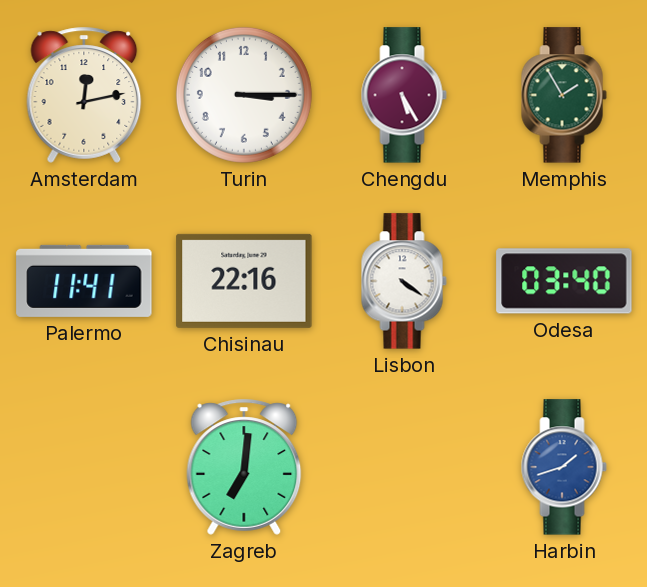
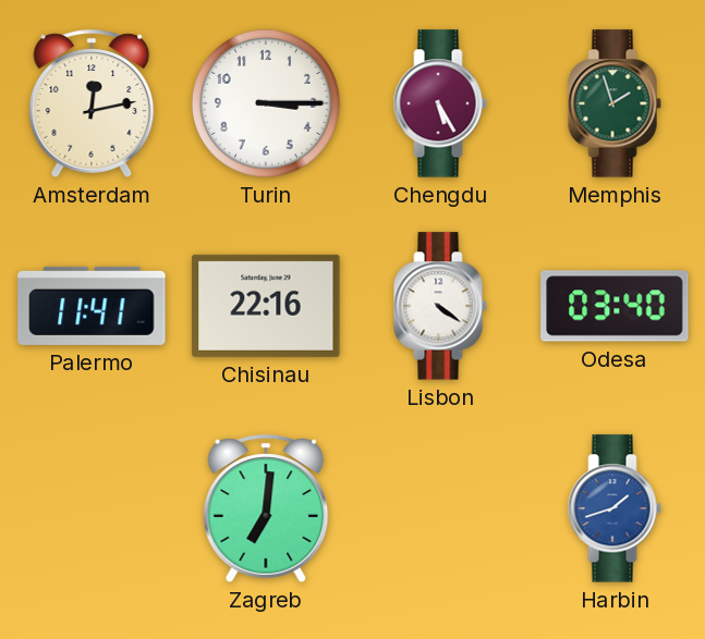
Memphis: 1:55 -> 1:57 (615, 103)
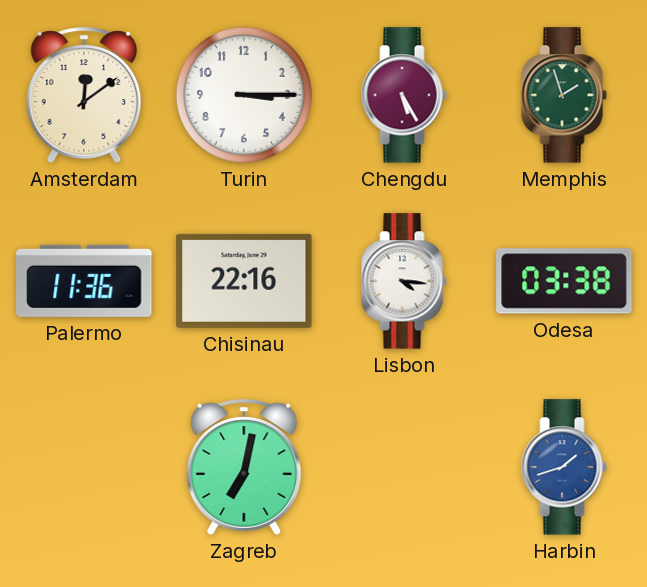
Amsterdam: 12:13 -> 12:09 (84, 95)
Palermo: 11:41 -> 11:36 (84, 281)
Lisbon: 4:21 -> 4:16 (404, 281)
Odesa: 03:40 -> 03:38 (564, 281)
Zagreb: 7:01 -> 7:02 (244, 467)
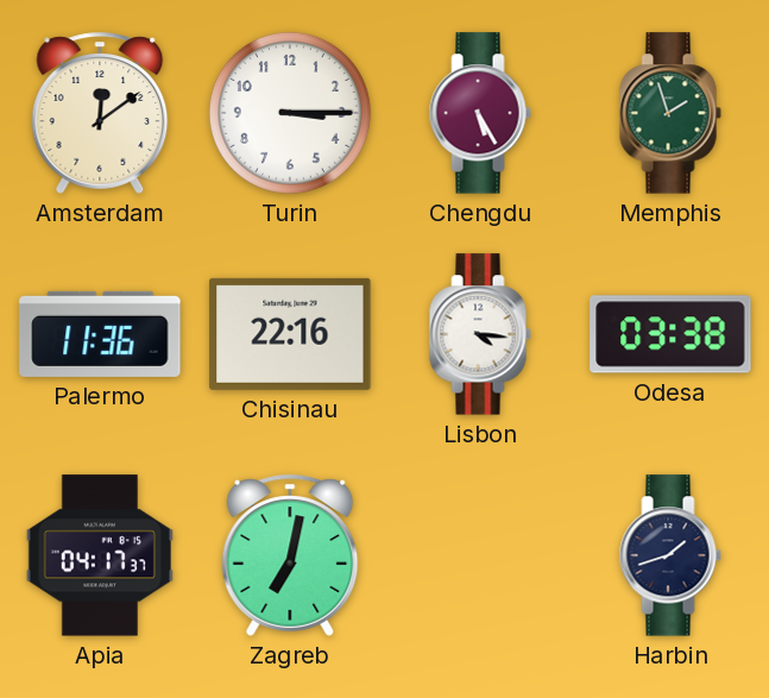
Apia: none -> 04:17 (100, 555)
Harbin dial: blue -> navy (670, 555)
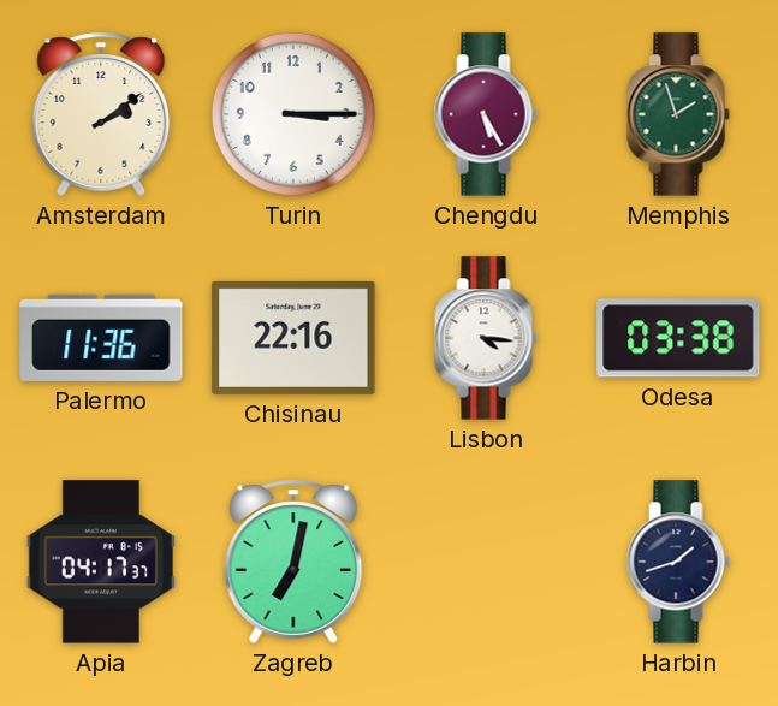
Amsterdam: 12:09 -> 2:09 (101, 114)
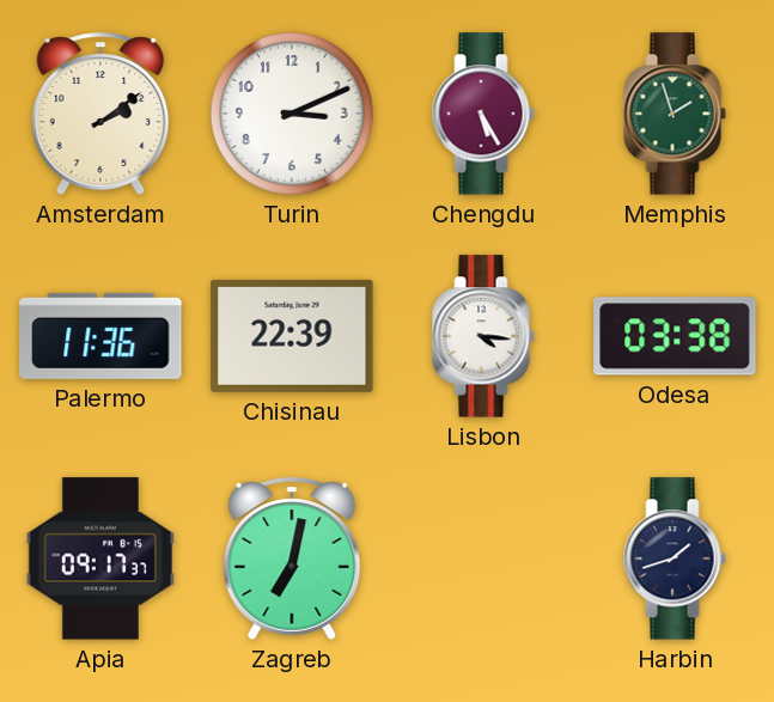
Turin: 3:15 -> 3:11 (292, 114)
Chisinau: 22:16 -> 22:39 (292, 336)
Apia: 04:17 -> 09:17 (100, 558)
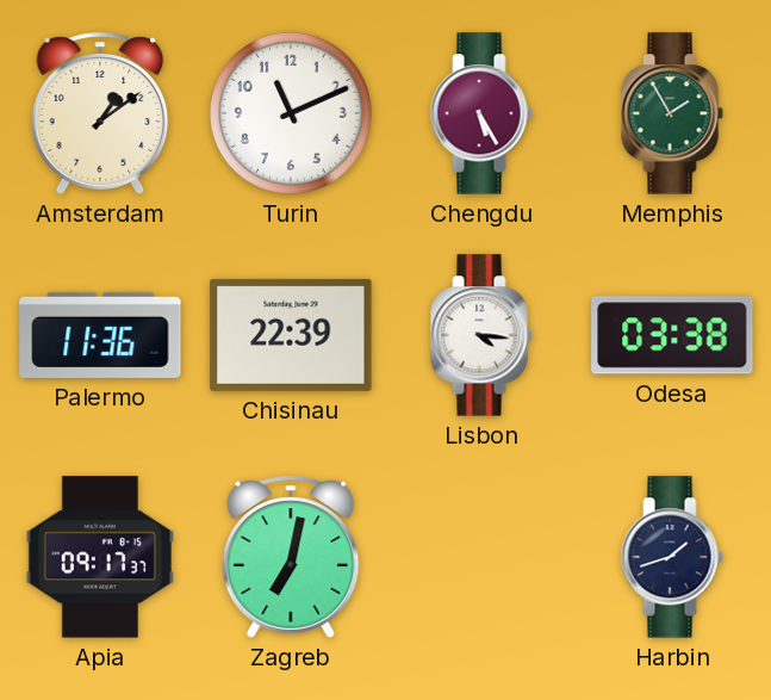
Amsterdam: 2:09 -> 1:09 (100, 113)
Turin: 3:11 -> 11:11 (291, 113)
Memphis: 1:57 -> 1:55 (672, 113)
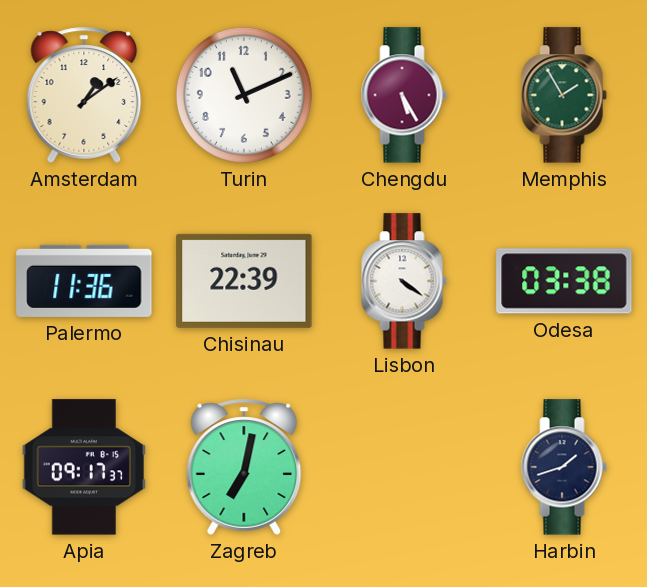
Lisbon: 4:16 -> 4:21 (404, 281)
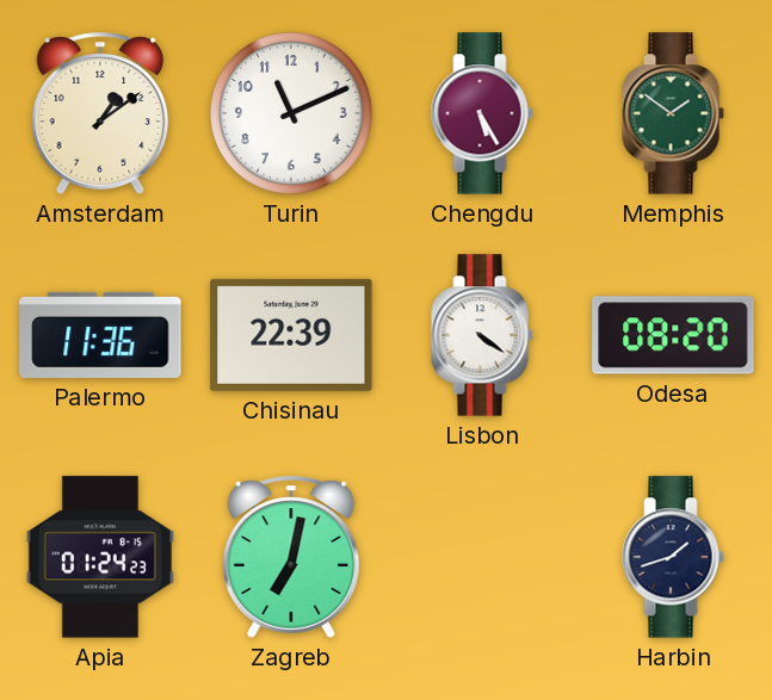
Memphis: 1:55 -> 1:51 (673, 113)
Odesa: 03:38 -> 08:20 (673, 335)
Apia: 09:17 -> 01:24 (100, 557)
